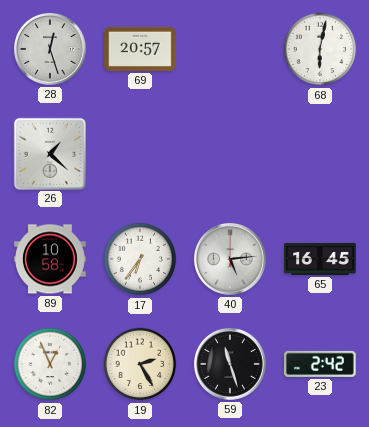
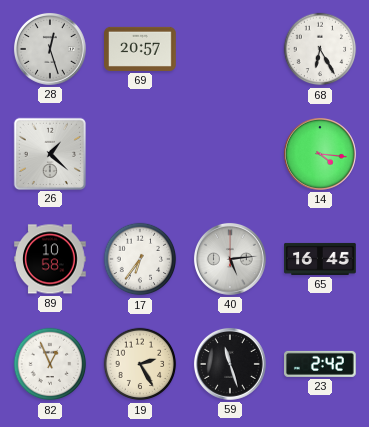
68: 6:02 -> 6:25 (320, 49)
14: none -> 4:16 (320, 154)
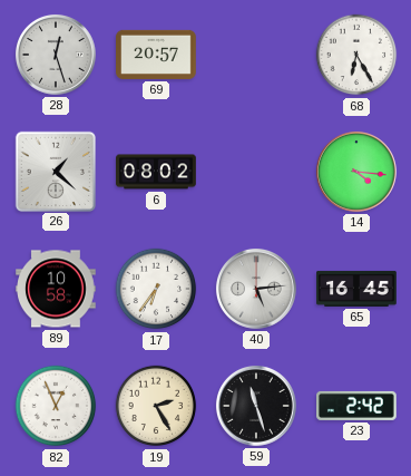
6: none -> 08:02 (156, 172)
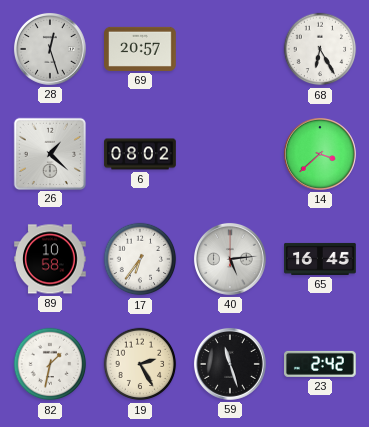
14: 4:16 -> 3:38 (320, 154)
82: 12:56 -> 1:32 (50, 364)
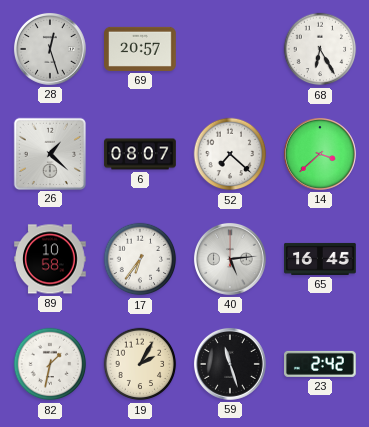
6: 08:02 -> 08:07 (140, 154)
52: none -> 7:22 (230, 154)
19: 2:25 -> 2:05 (140, 364)
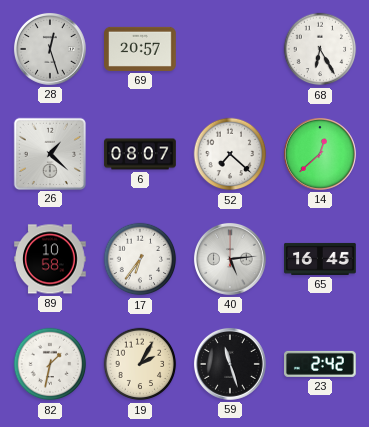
14: 3:38 -> 12:38 (320, 154)
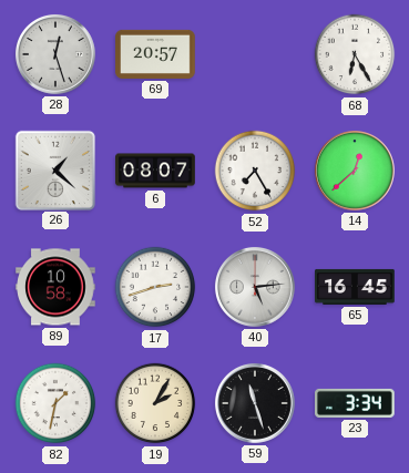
52: 7:22 -> 7:25 (255, 171)
17: 6:36 -> 2:42 (155, 287)
23: 2:42 -> 3:34 (356, 403)
